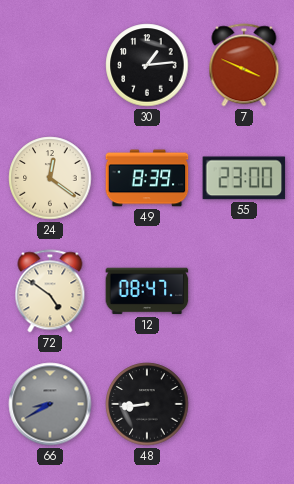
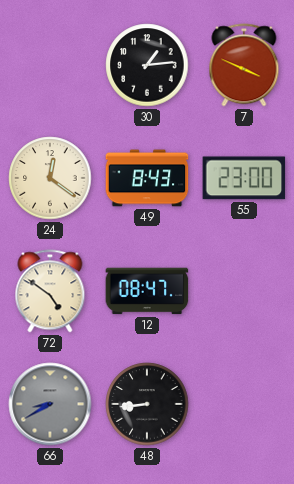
49: 8:39 -> 8:43 (147, 178)
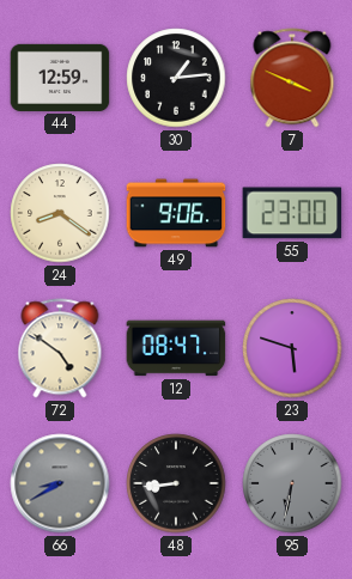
44: none -> 12:59 (60, 78)
24: 12:21 -> 8:21 (60, 213)
49: 8:43 -> 9:06 (176, 213)
23: none -> 5:48 (292, 348)
95: none -> 6:32 (292, 483)
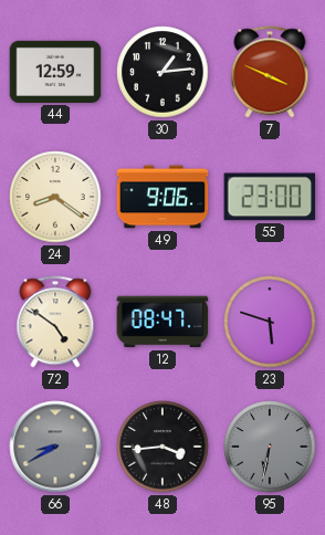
48: 8:44 -> 3:44 (162, 447)
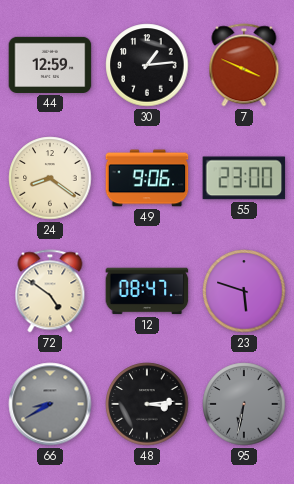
48: 3:44 -> 3:14 (147, 404)
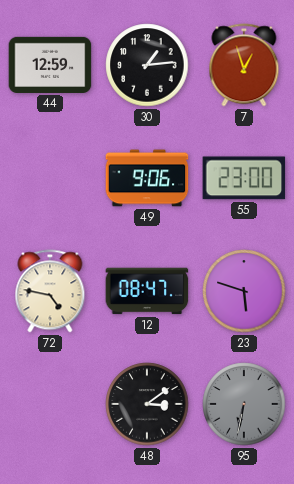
7: 3:49 -> 12:57 (244, 65)
24: 8:21 -> none (50, 178)
72: 4:51 -> 4:47 (50, 291)
66: 8:40 -> none (50, 404)
48: 3:14 -> 3:09 (147, 404)
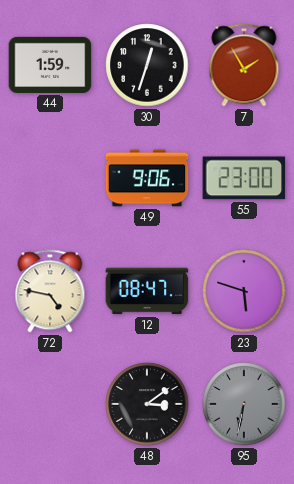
44: 12:59 -> 1:59 (50, 65)
30: 1:14 -> 12:33 (147, 65)
7: 12:57 -> 1:55 (244, 65)
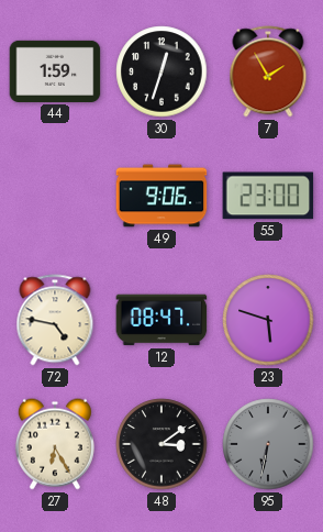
27: none -> 6:25 (55, 444)
